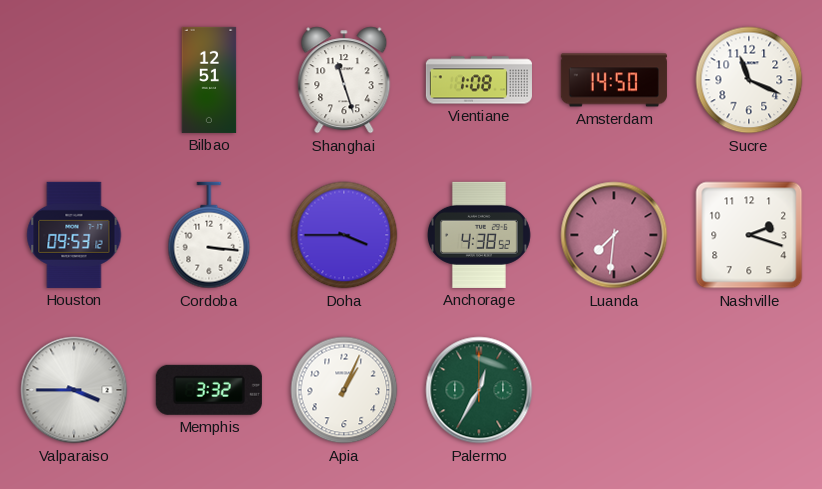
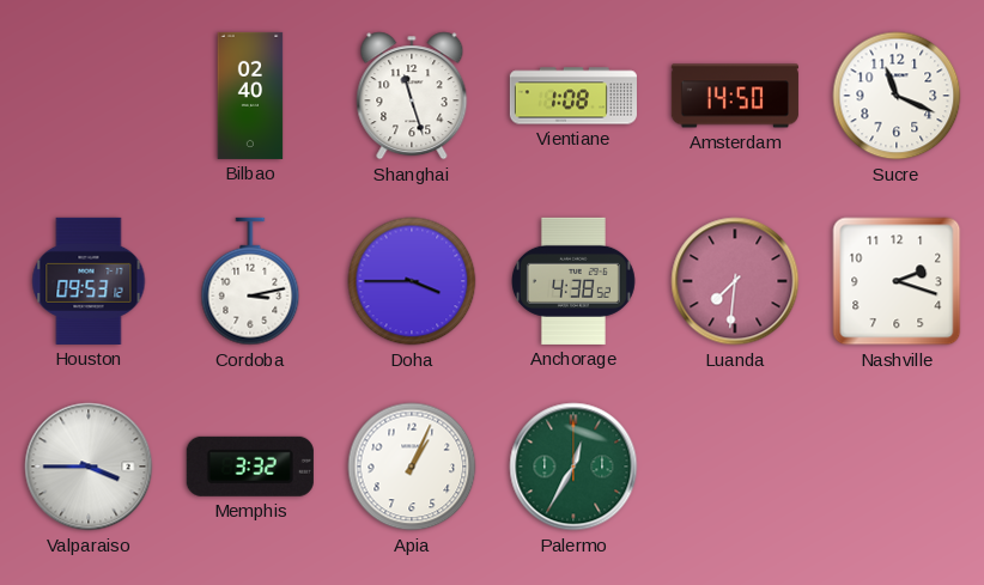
Bilbao: 12:51 -> 02:40 (250, 96)
Cordoba: 3:16 -> 3:13 (250, 281)
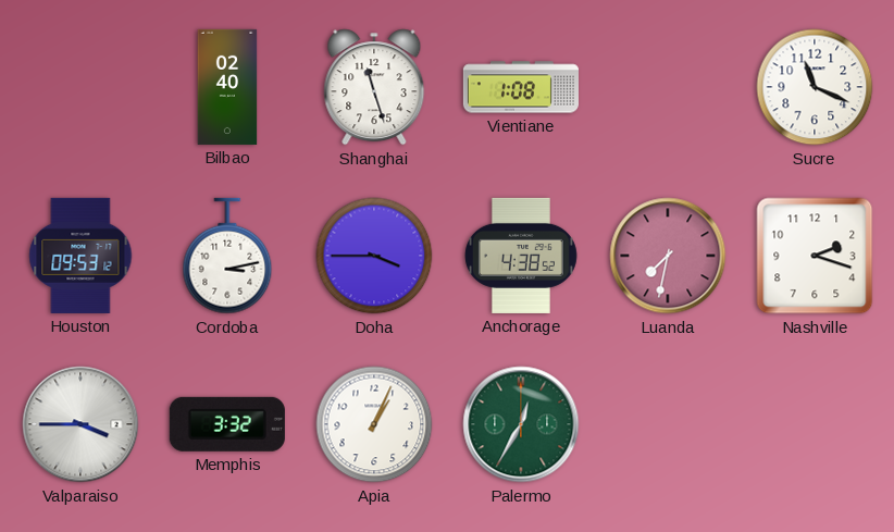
Amsterdam: 14:50 -> none (735, 96)
Luanda: 7:31 -> 7:32 (668, 256)
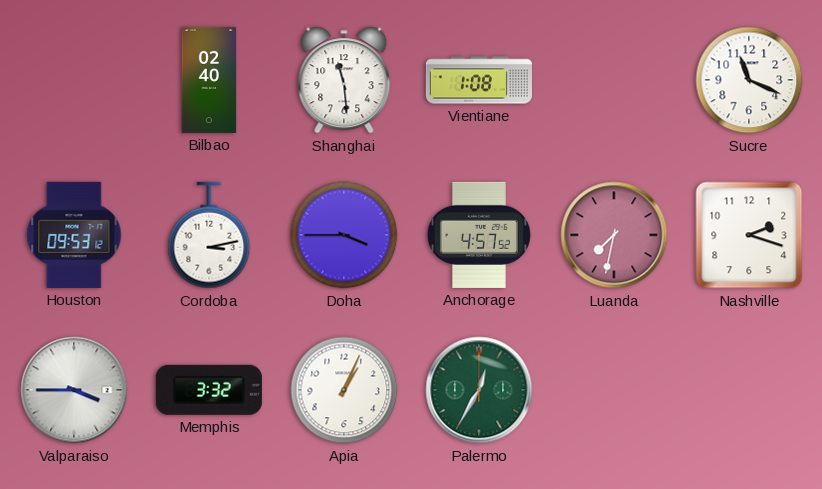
Shanghai: 11:27 -> 11:29 (344, 80)
Anchorage: 4:38 -> 4:57 (479, 235)
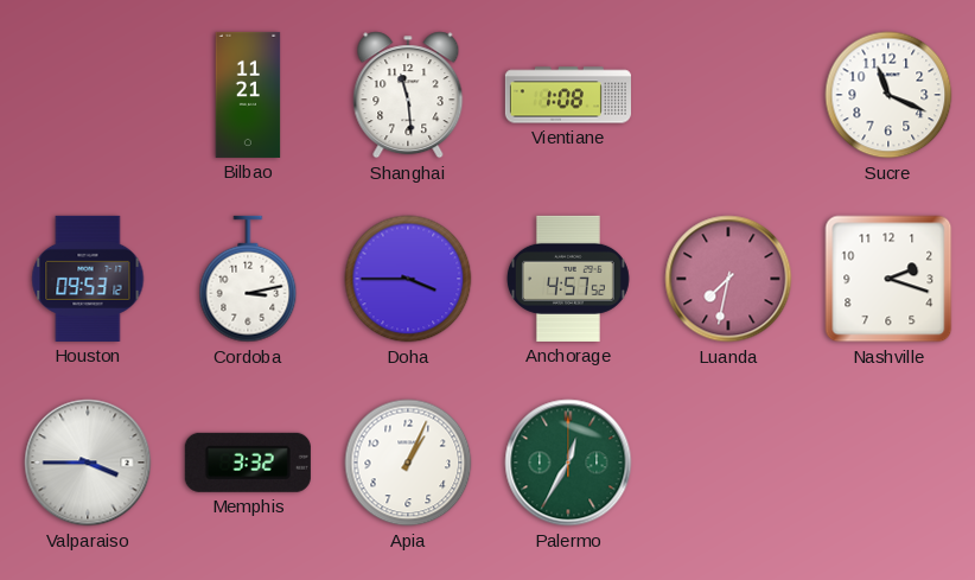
Bilbao: 02:40 -> 11:21 (248, 95)
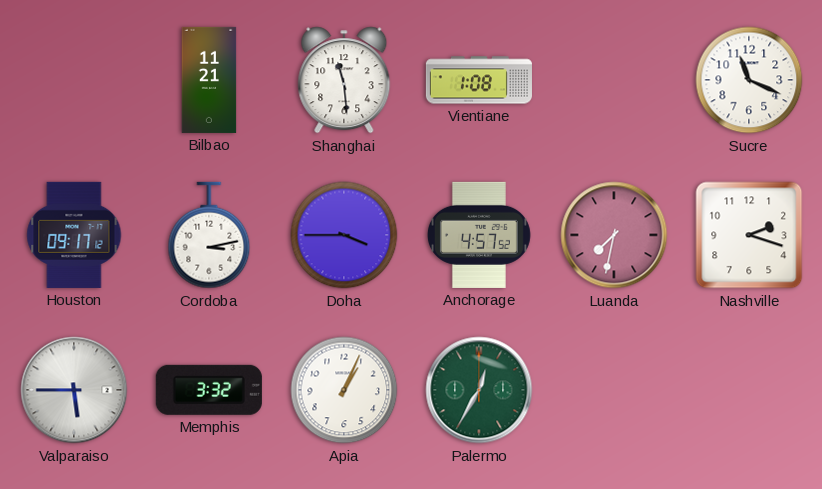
Houston: 09:53 -> 09:17 (74, 235)
Valparaiso: 3:45 -> 5:45 (74, 390)
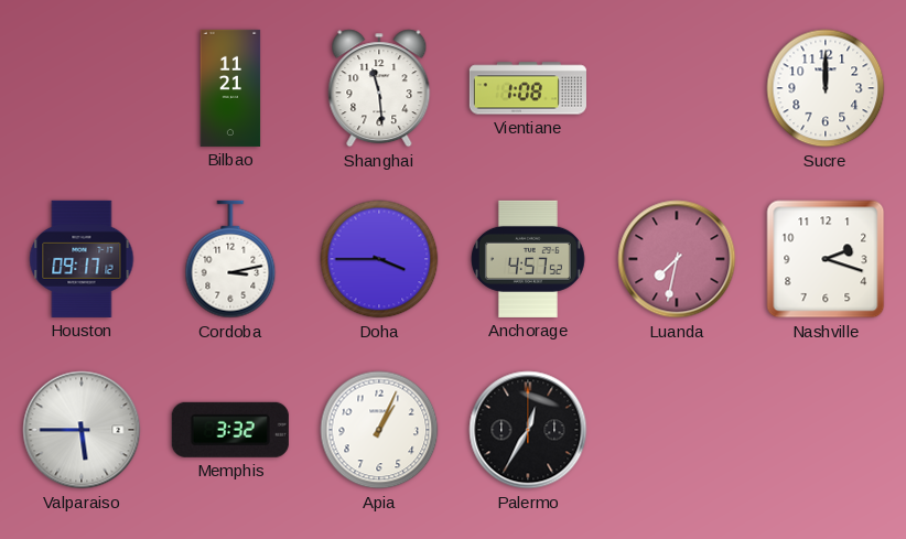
Sucre: 11:19 -> 12:00 (826, 88)
Palermo dial: green -> black (528, 430)
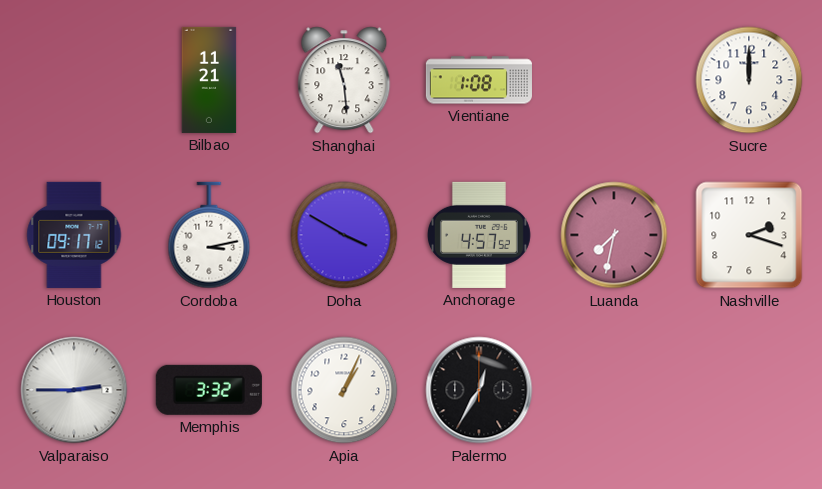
Doha: 3:45 -> 3:50 (344, 235)
Valparaiso: 5:45 -> 2:45 (74, 390)
